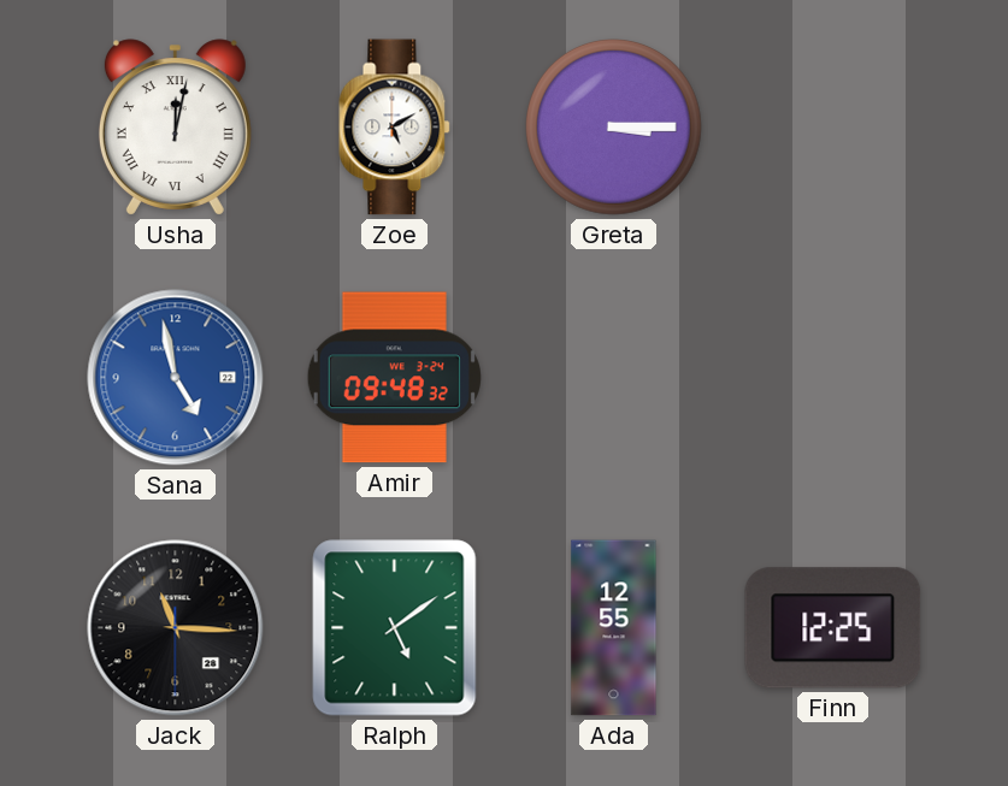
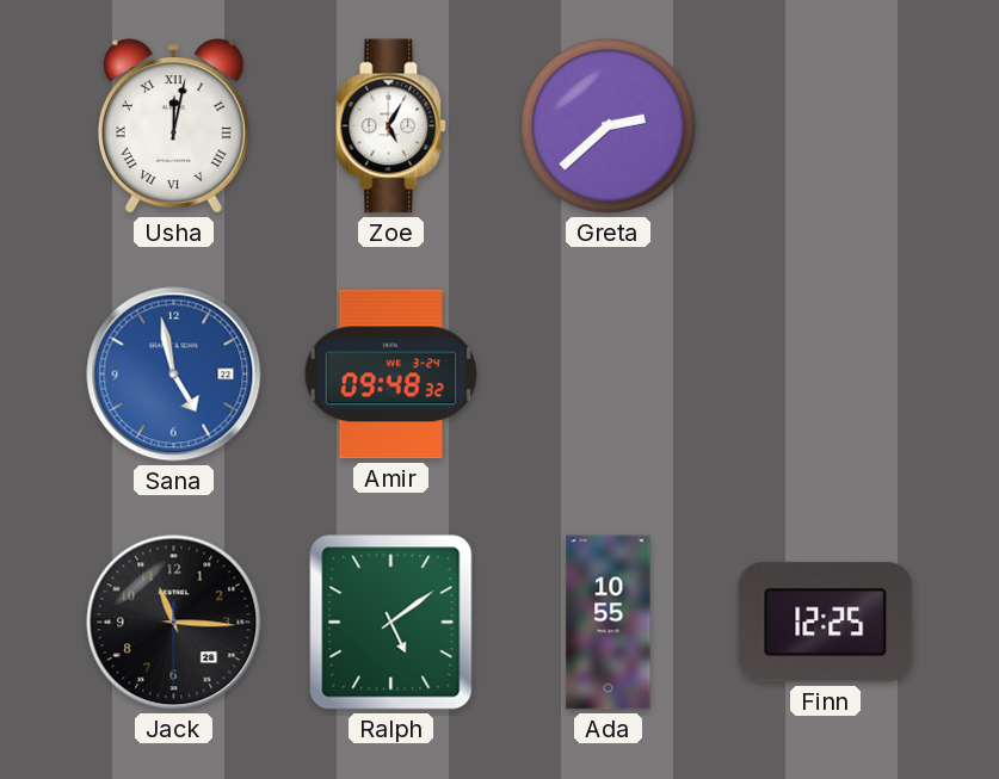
Zoe: 5:10 -> 5:05 (391, 126)
Greta: 3:15 -> 2:38 (609, 126)
Ada: 12:55 -> 10:55 (609, 623)
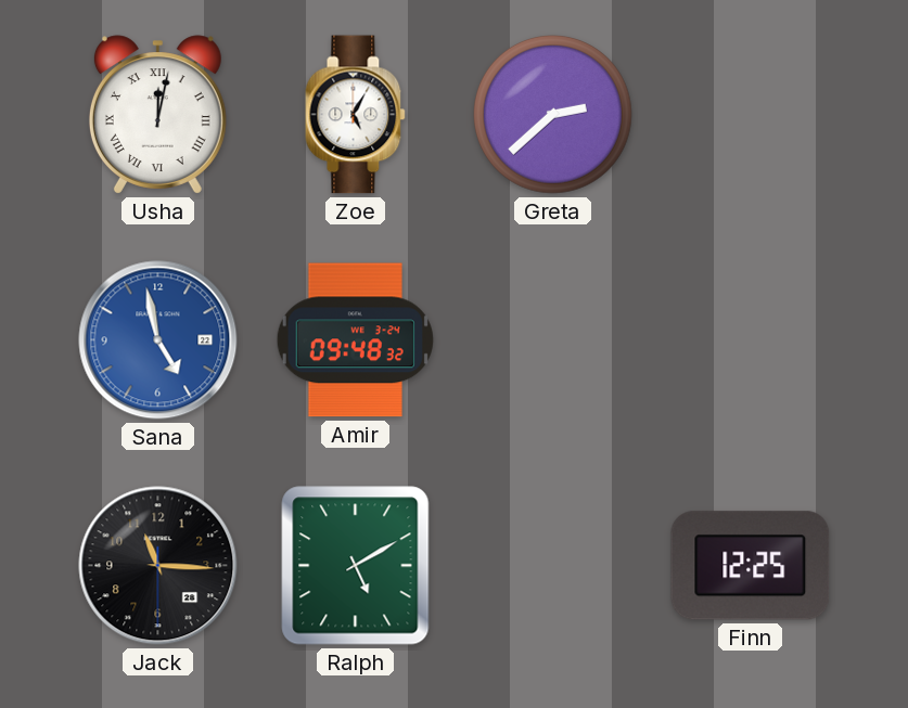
Ralph: 5:09 -> 5:10 (356, 566)
Ada: 10:55 -> none (609, 623)
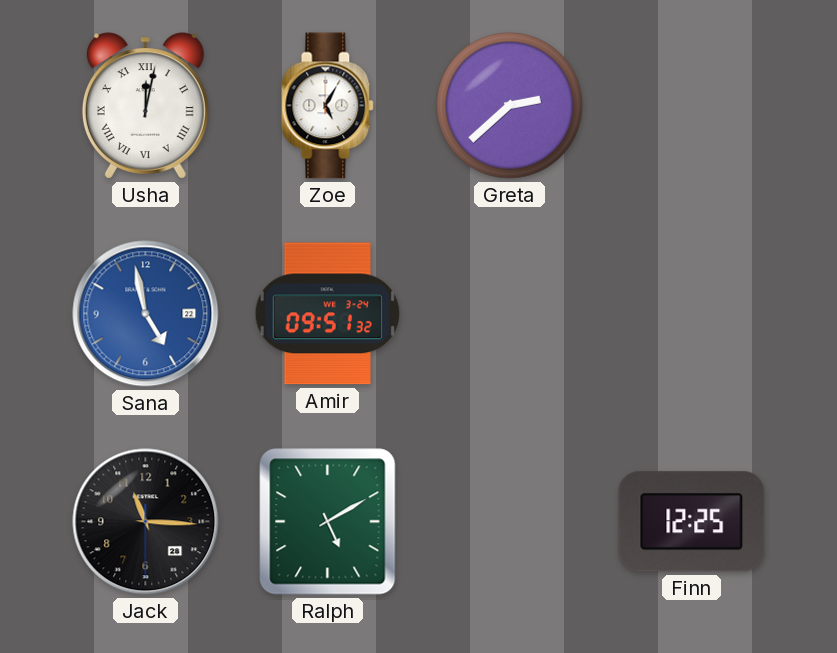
Amir: 09:48 -> 09:51 (327, 314)
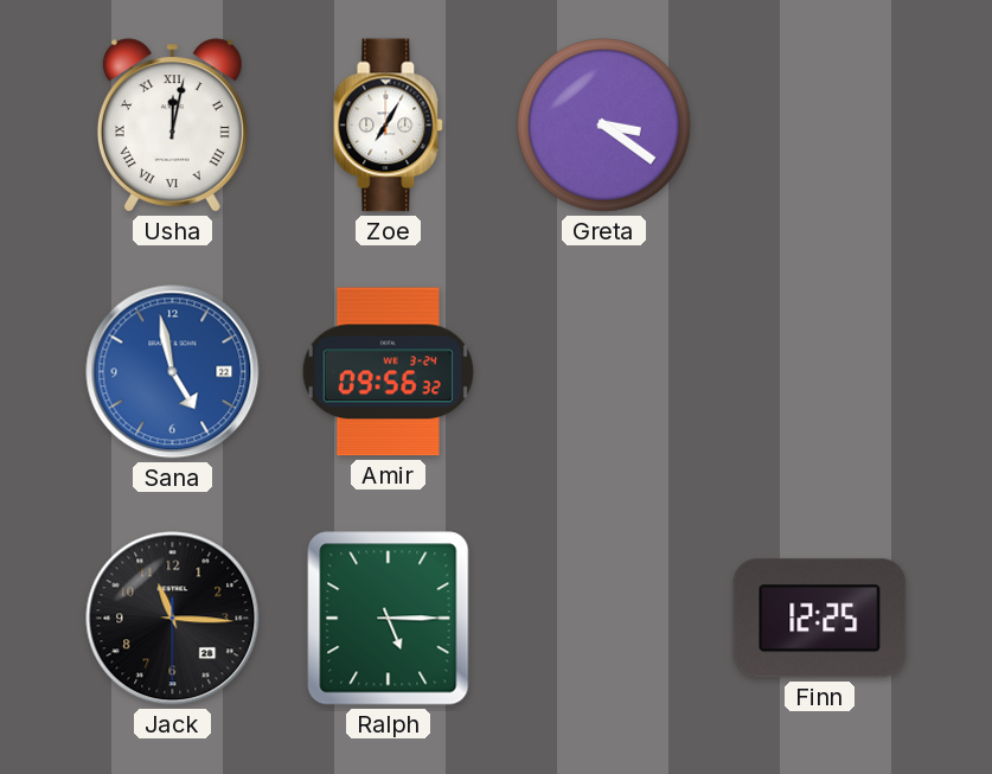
Zoe: 5:05 -> 7:05 (389, 126)
Greta: 2:38 -> 3:21 (604, 126)
Amir: 09:51 -> 09:56 (388, 372)
Ralph: 5:10 -> 5:15 (389, 619)
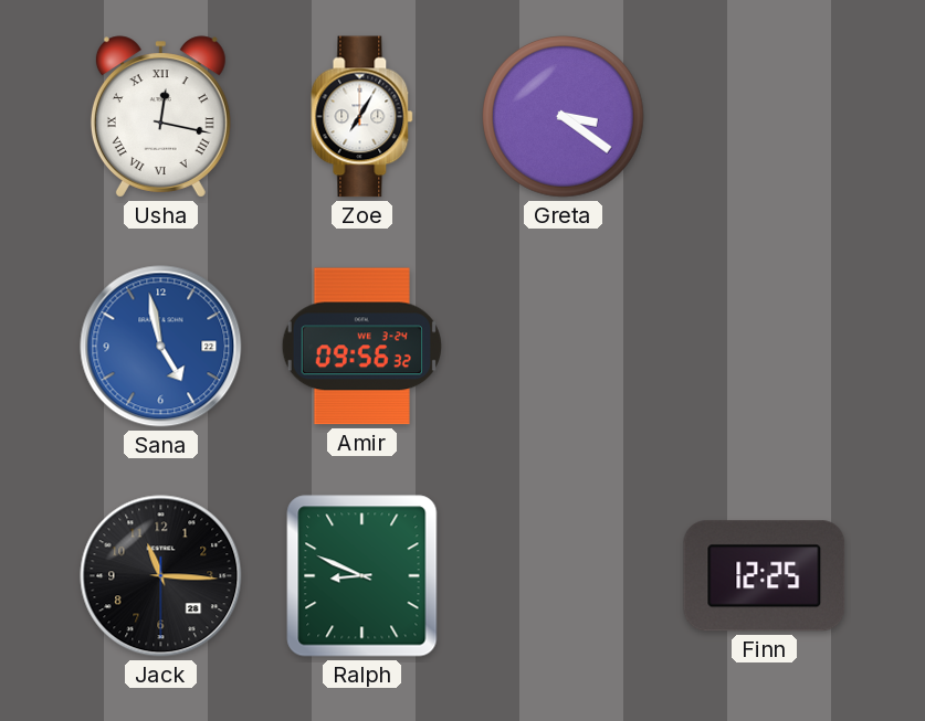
Usha: 12:02 -> 12:17 (160, 117)
Ralph: 5:15 -> 8:49 (362, 576)
